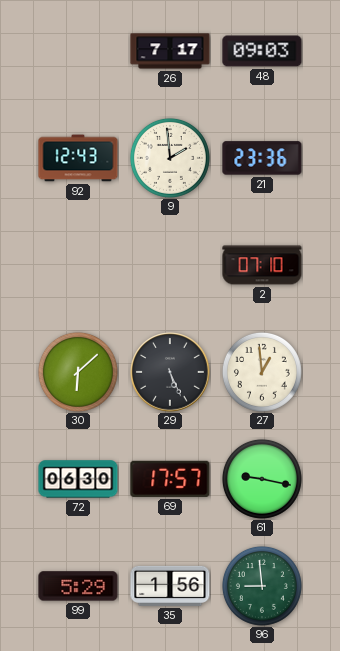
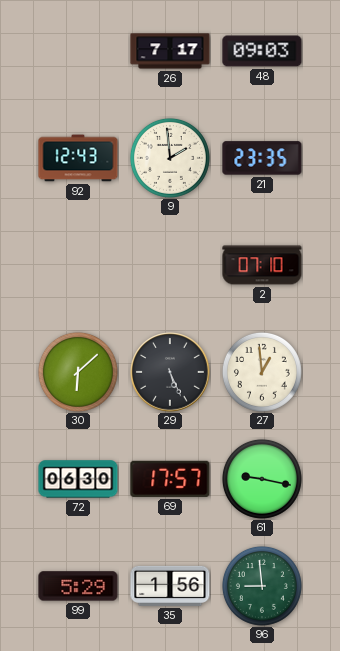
21: 23:36 -> 23:35 (262, 158)
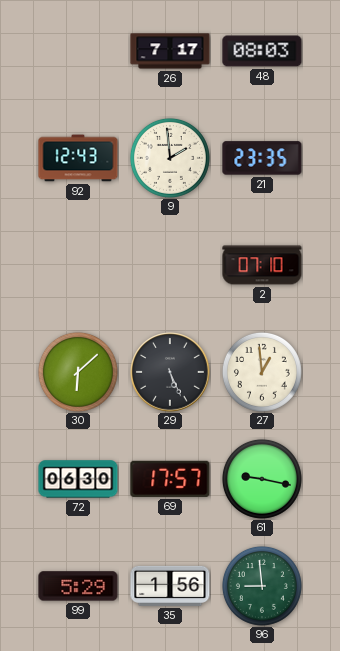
48: 09:03 -> 08:03 (262, 51)
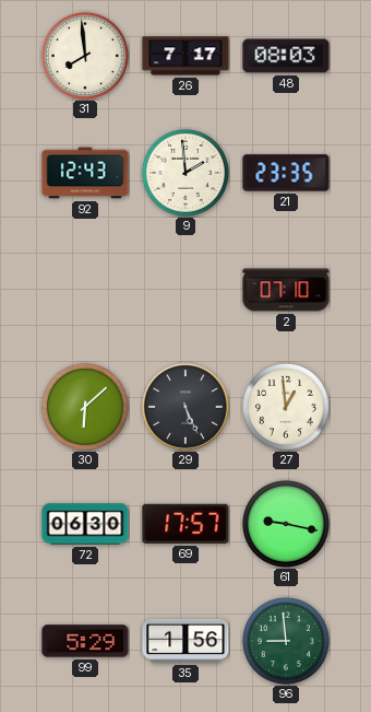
31: none -> 7:59 (85, 56)
